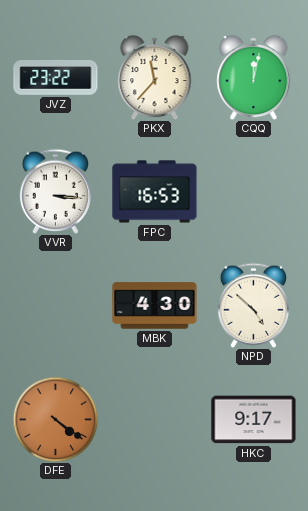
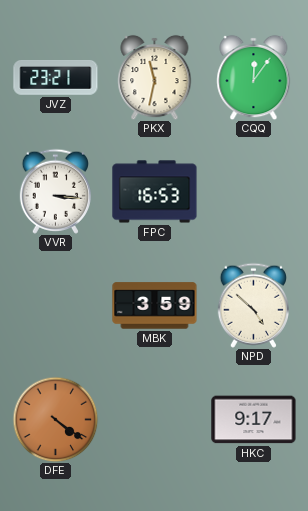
JVZ: 23:22 -> 23:21 (56, 78)
PKX: 11:37 -> 11:32 (155, 77)
CQQ: 12:02 -> 12:06 (254, 77)
MBK: 4:30 -> 3:59 (155, 306)
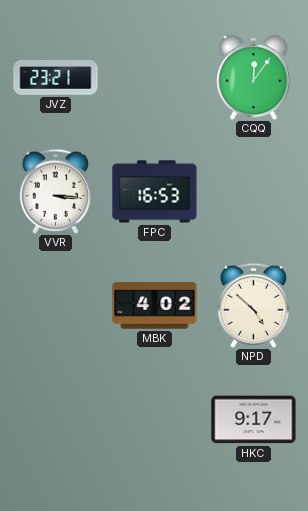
PKX: 11:32 -> none (155, 77)
MBK: 3:59 -> 4:02 (155, 306)
DFE: 4:21 -> none (55, 419)
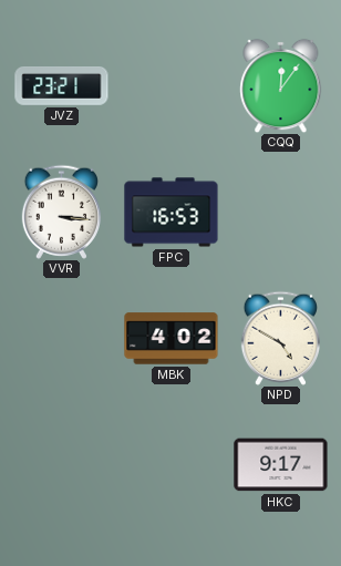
NPD: 4:52 -> 4:50 (280, 338)
